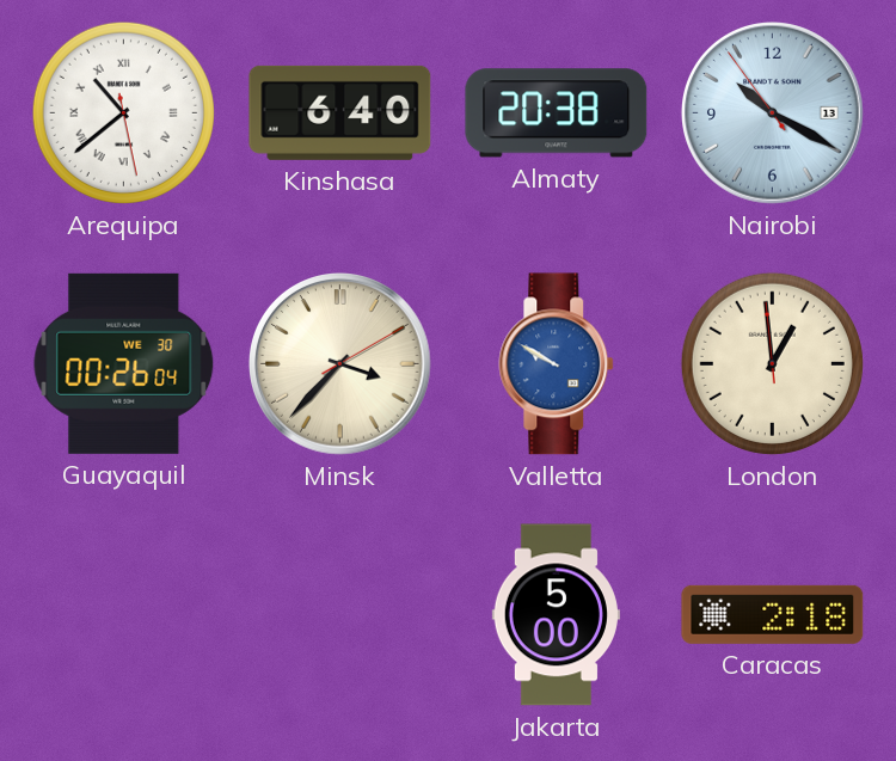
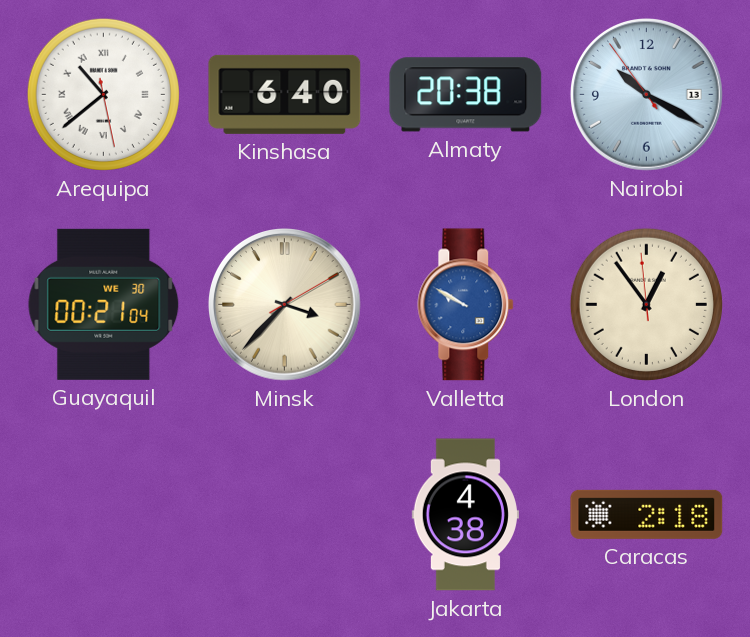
Guayaquil: 00:26 -> 00:21 (104, 304)
London: 12:58 -> 12:53 (646, 304)
Jakarta: 5:00 -> 4:38 (465, 515)
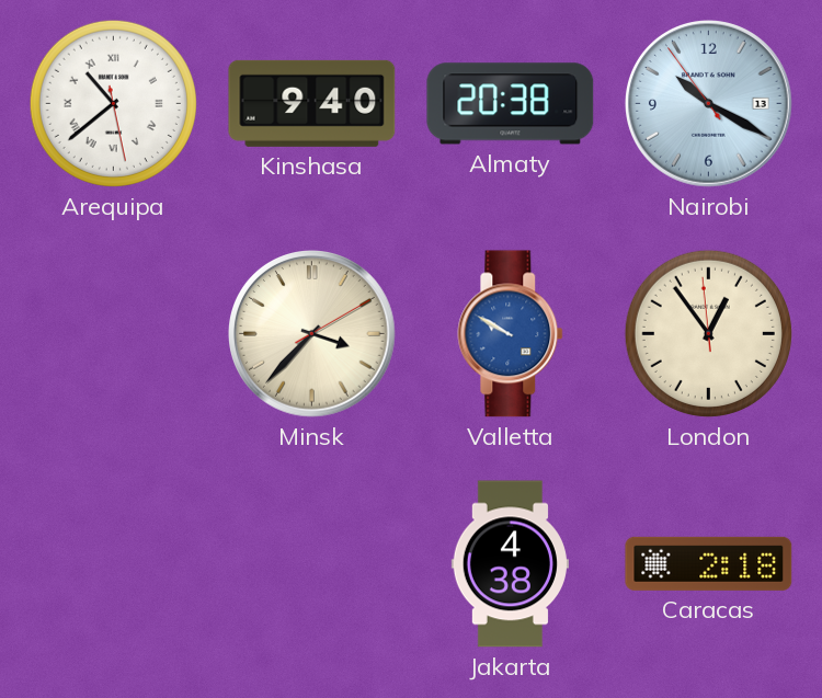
Kinshasa: 6:40 -> 9:40 (312, 103)
Guayaquil: 00:21 -> none (104, 304)
